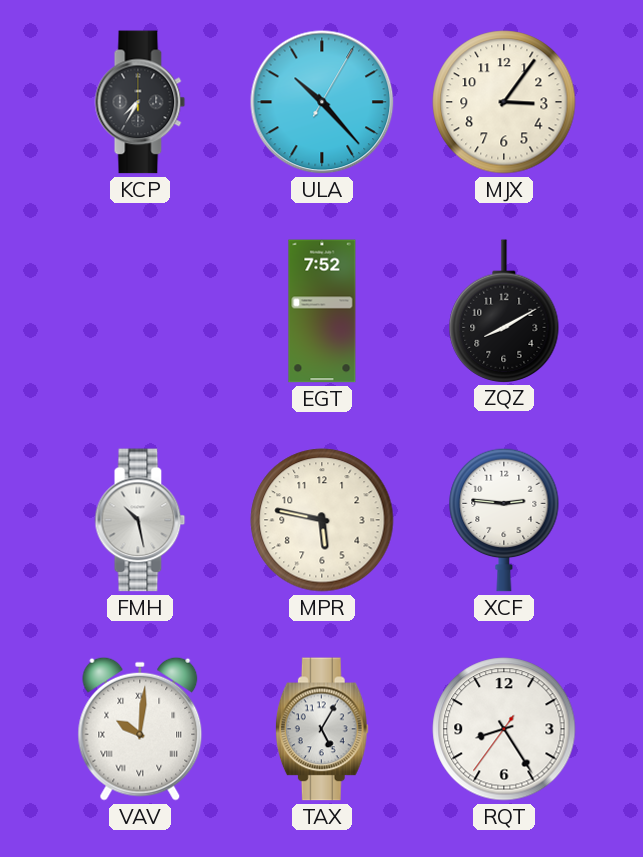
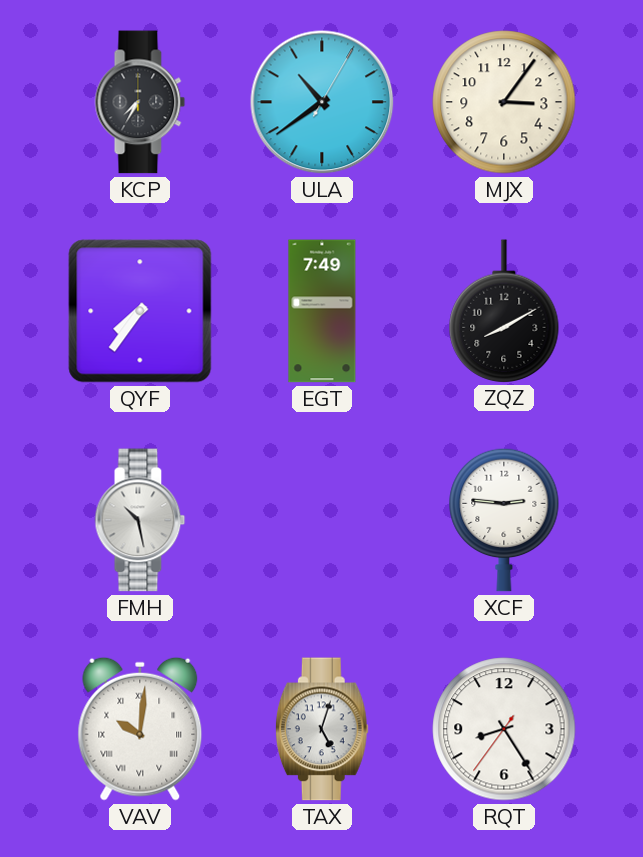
ULA: 10:23 -> 10:39 (322, 102)
QYF: none -> 7:36 (140, 311)
EGT: 7:52 -> 7:49 (322, 311)
MPR: 5:47 -> none (322, 520)
TAX: 5:05 -> 5:03 (322, 729)
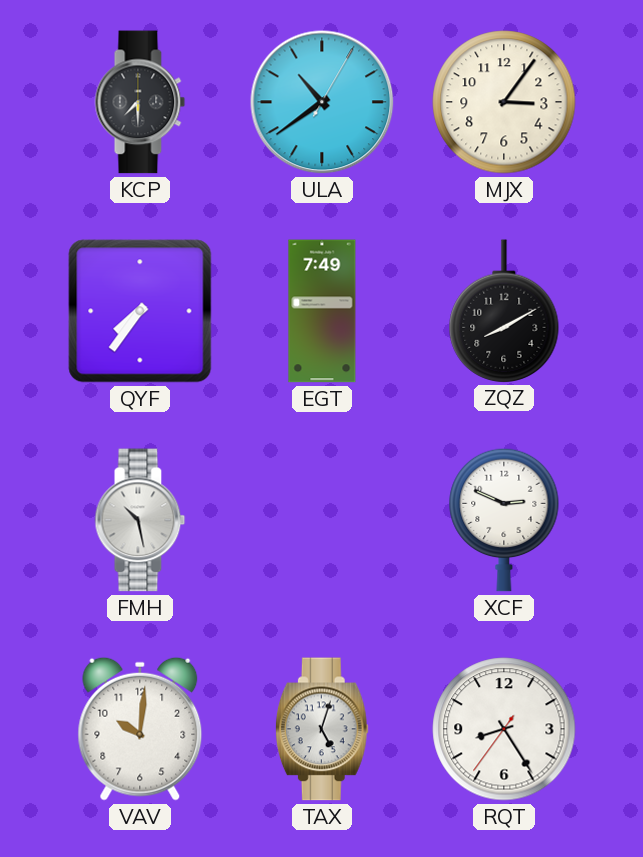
KCP: 7:35 -> 7:30 (140, 102)
XCF: 2:46 -> 2:49 (504, 520)
VAV numerals: Roman -> Arabic (140, 729)
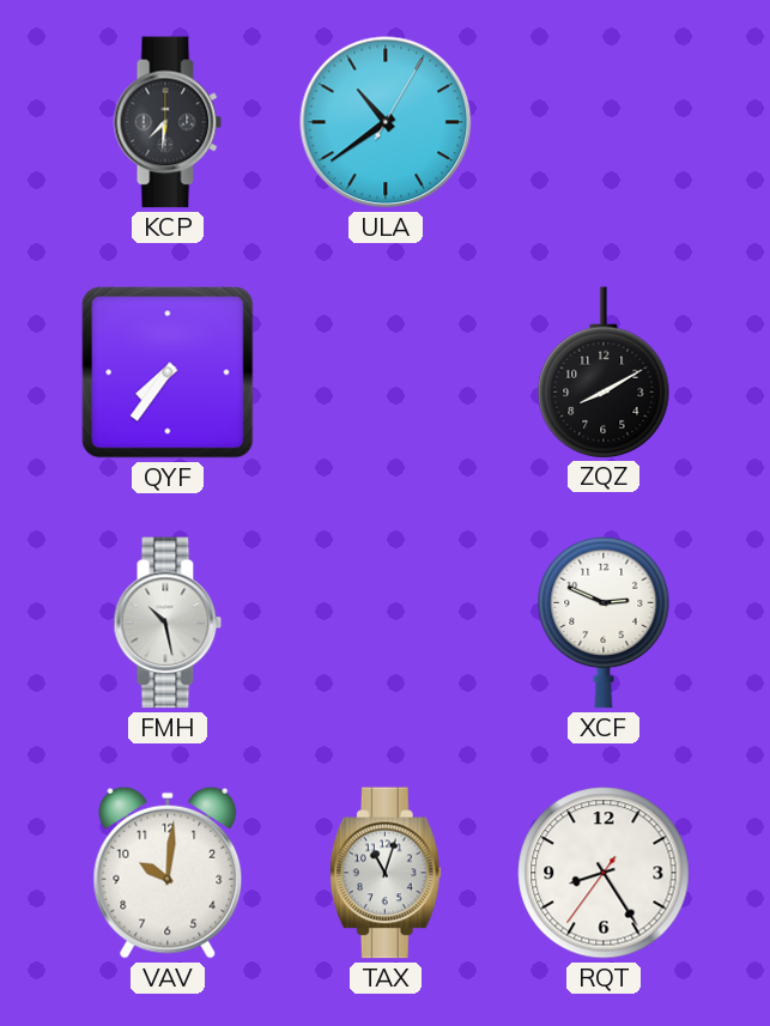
KCP: 7:30 -> 7:31 (168, 122)
MJX: 3:06 -> none (504, 102)
EGT: 7:49 -> none (322, 311)
TAX: 5:03 -> 11:03 (386, 873)
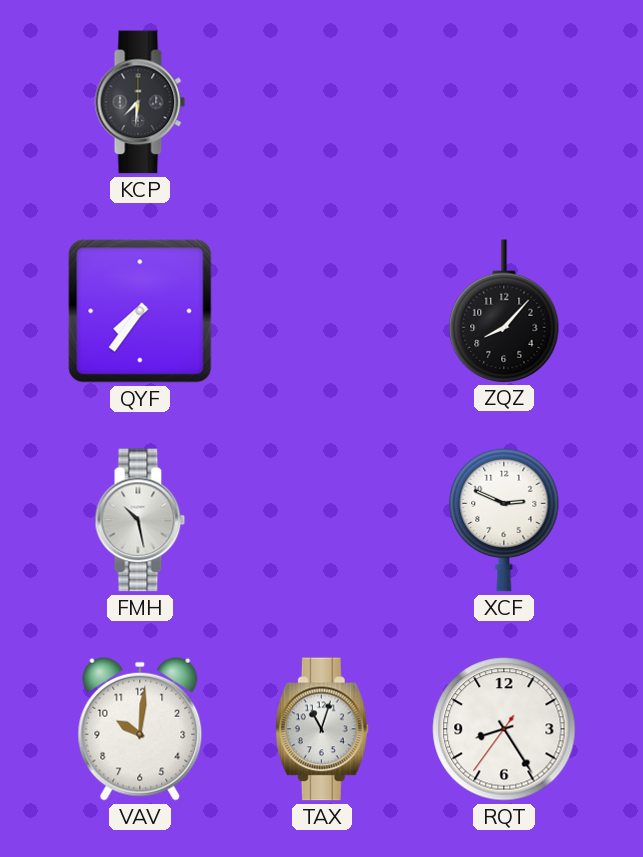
ULA: 10:39 -> none (386, 122)
ZQZ: 8:10 -> 8:07 (504, 311)
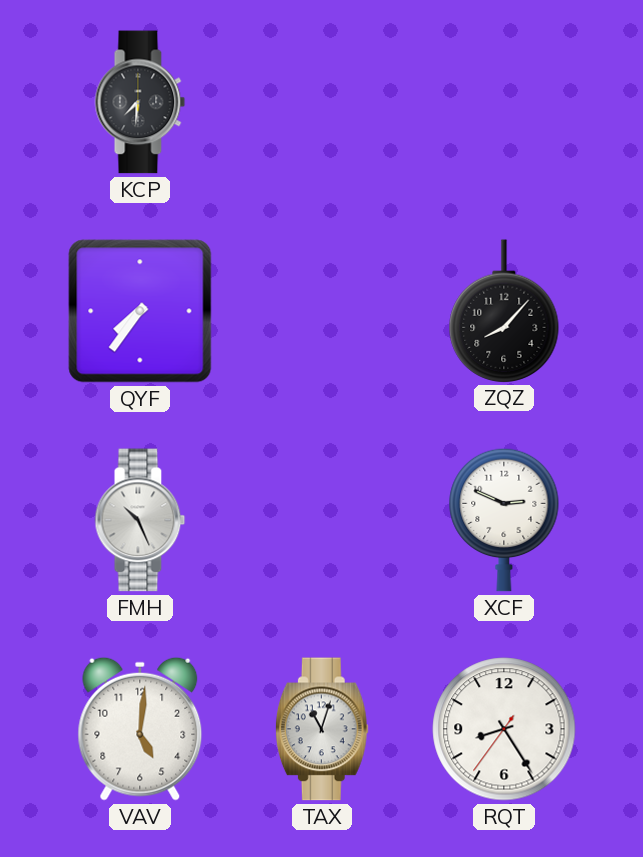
FMH: 10:28 -> 10:26 (140, 520)
VAV: 10:01 -> 5:01 (140, 729)
